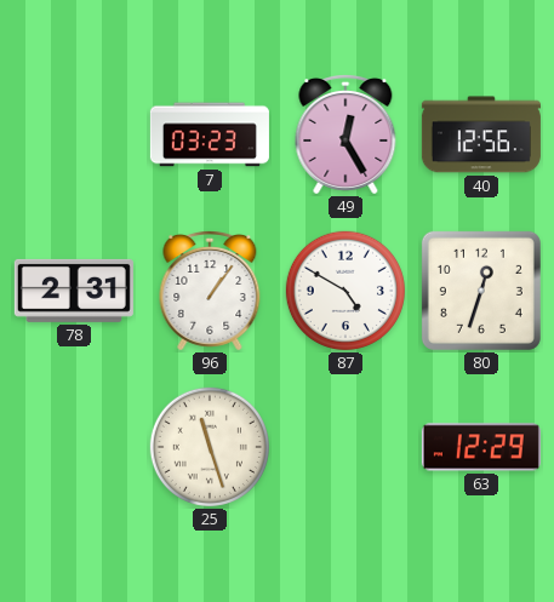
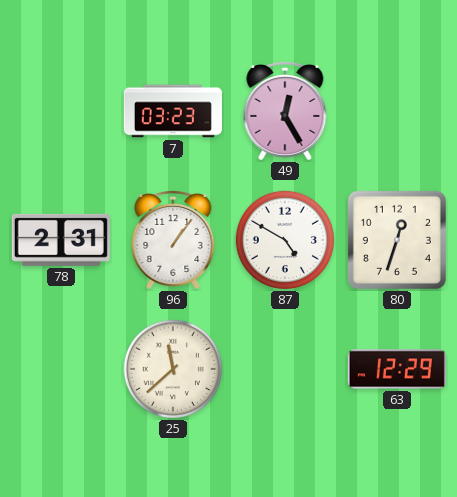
40: 12:56 -> none (481, 134)
25: 11:27 -> 11:38 (173, 369)
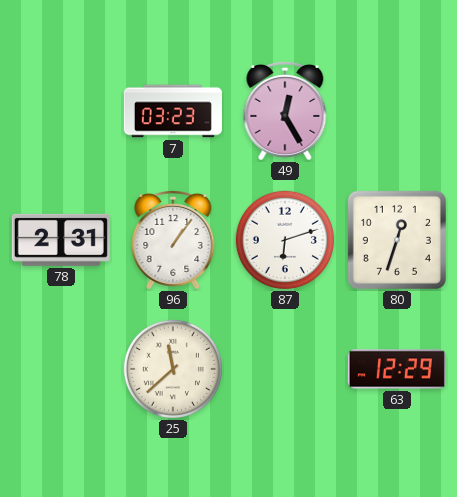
87: 4:50 -> 6:12 (285, 240)
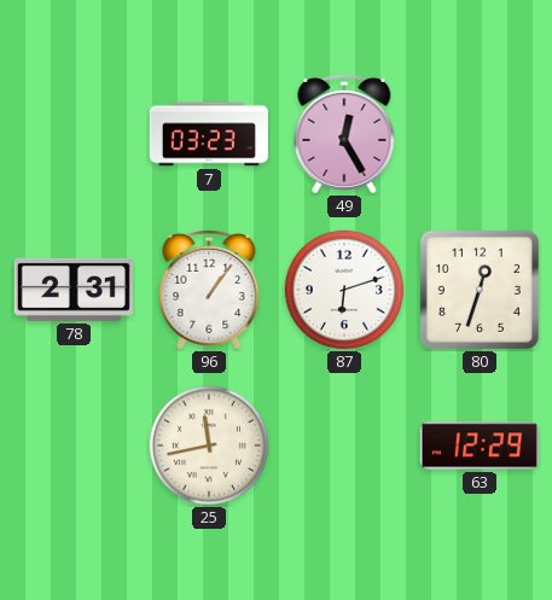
25: 11:38 -> 11:43 (209, 445)
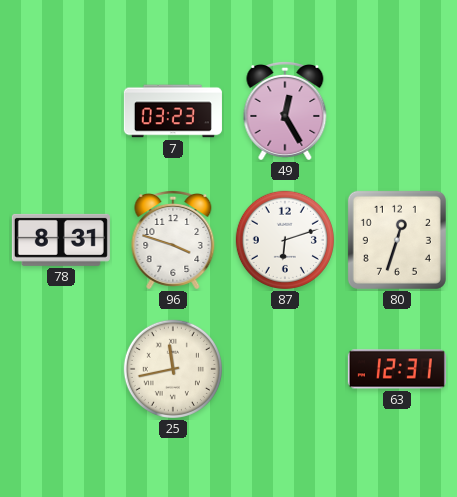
78: 2:31 -> 8:31 (61, 240)
96: 1:06 -> 3:48 (173, 241)
63: 12:29 -> 12:31 (397, 369)
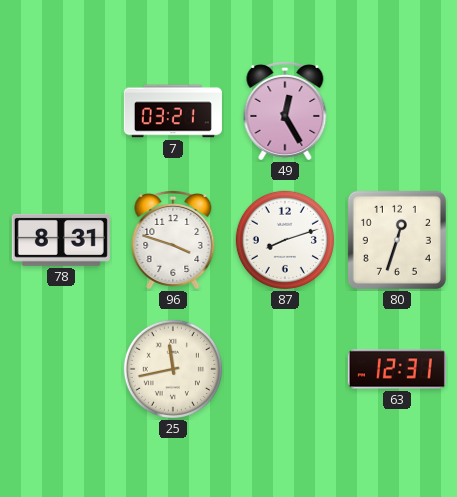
7: 03:23 -> 03:21 (173, 111)
87: 6:12 -> 8:12 (285, 240)
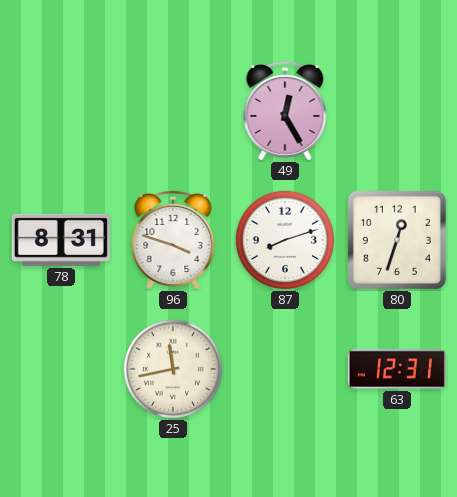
7: 03:21 -> none (173, 111)
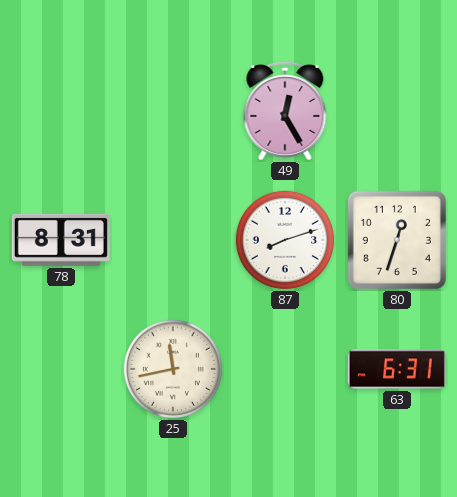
96: 3:48 -> none (173, 241)
63: 12:31 -> 6:31 (397, 369)
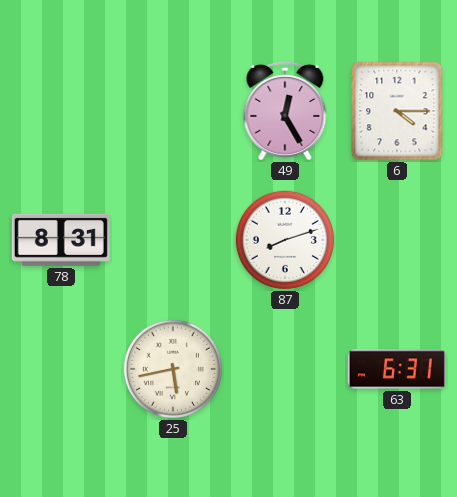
6: none -> 4:15 (397, 111)
80: 12:33 -> none (397, 240)
25: 11:43 -> 5:43 (173, 369)
